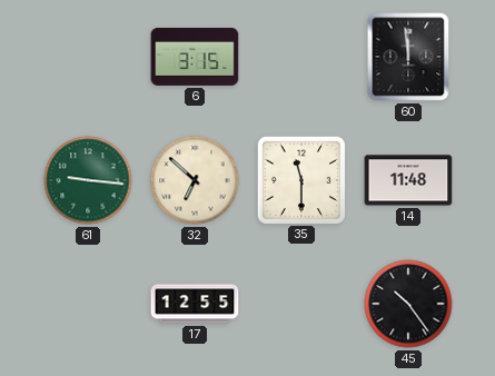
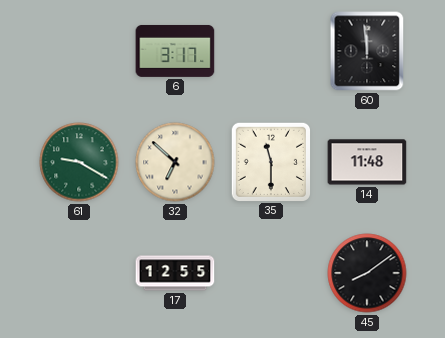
6: 3:15 -> 3:17 (175, 51)
61: 9:16 -> 9:20 (79, 162)
45: 10:24 -> 8:09 (367, 273)
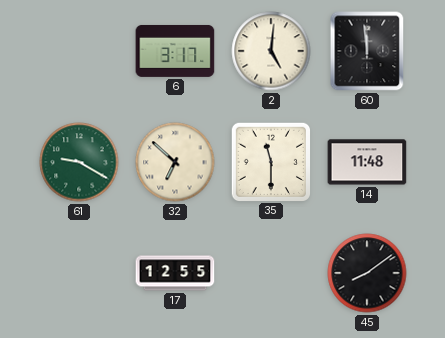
2: none -> 5:01 (271, 51)
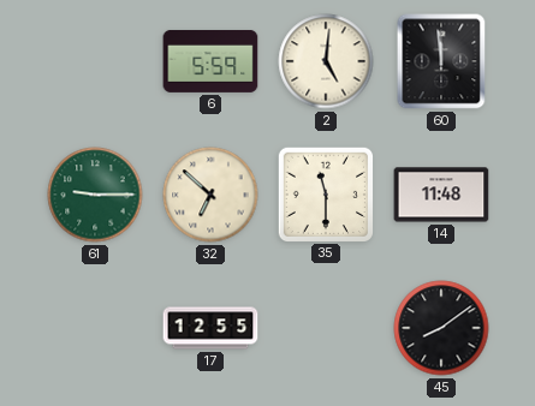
6: 3:17 -> 5:59 (210, 61)
61: 9:20 -> 9:15 (95, 195)
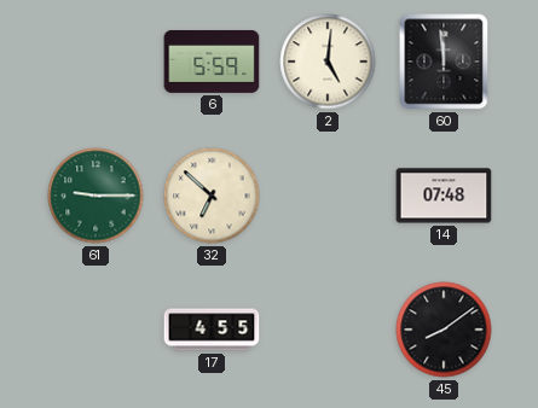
35: 11:30 -> none (325, 193)
14: 11:48 -> 07:48 (444, 196)
17: 12:55 -> 4:55 (212, 330)
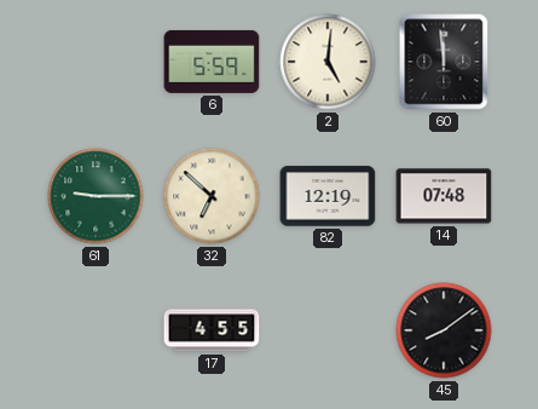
82: none -> 12:19 (328, 196)
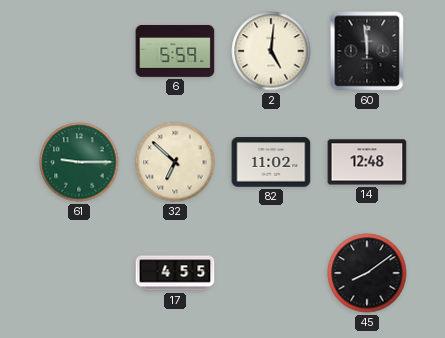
82: 12:19 -> 11:02 (271, 162)
14: 07:48 -> 12:48 (367, 162)
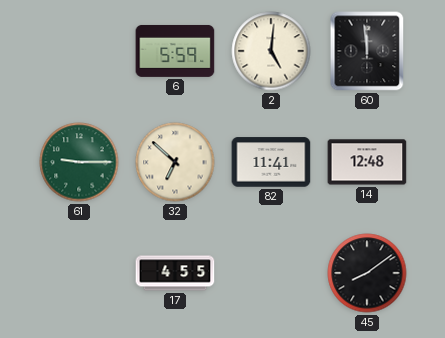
82: 11:02 -> 11:41 (271, 162)
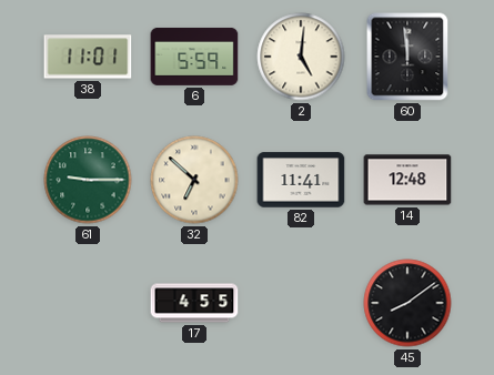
38: none -> 11:01 (88, 57)
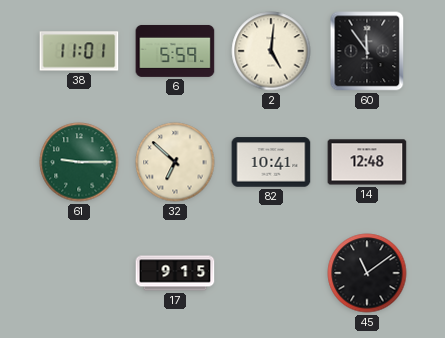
60: 11:59 -> 11:54 (367, 51)
82: 11:41 -> 10:41 (271, 162)
17: 4:55 -> 9:15 (175, 273)
45: 8:09 -> 11:09 (367, 273)
